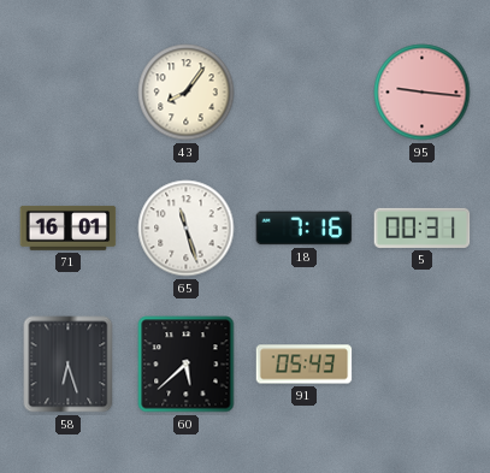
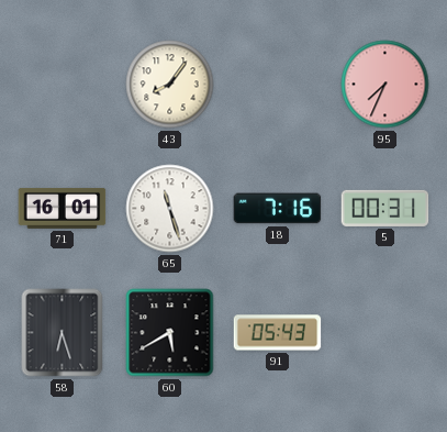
95: 9:16 -> 7:34 (385, 85)
60: 5:38 -> 5:40 (170, 333)
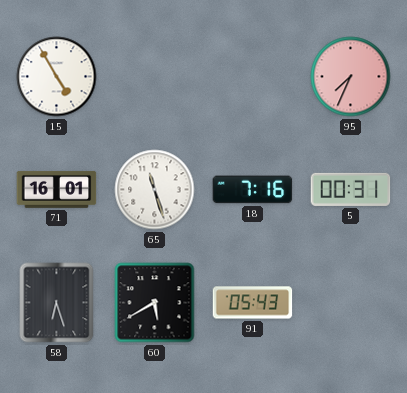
15: none -> 4:55 (57, 77)
43: 8:06 -> none (170, 85)
